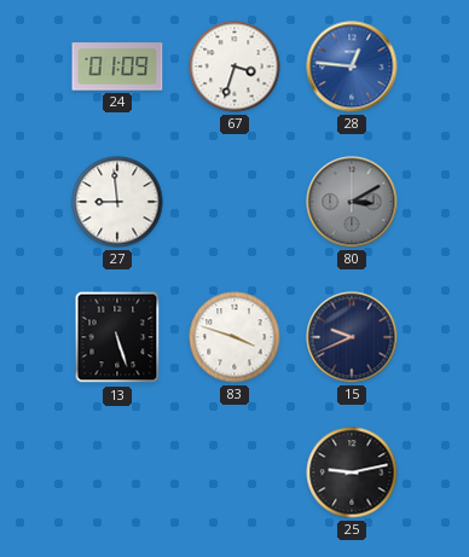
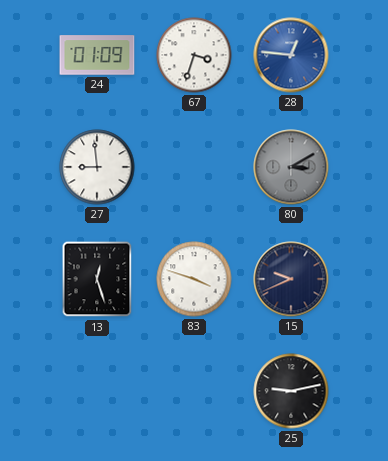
13: 5:27 -> 12:27 (97, 279)
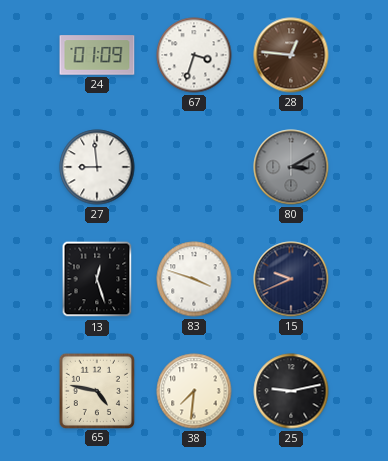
28 dial: blue -> brown (291, 55)
65: none -> 4:47 (96, 390)
38: none -> 7:31 (194, 391)
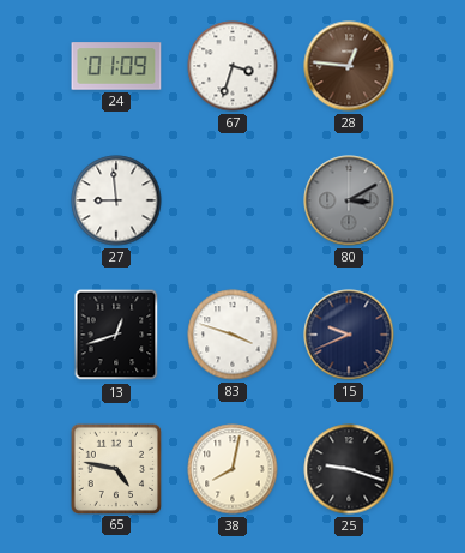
13: 12:27 -> 12:42 (116, 335)
38: 7:31 -> 8:02 (232, 469)
25: 9:13 -> 9:18 (349, 469)
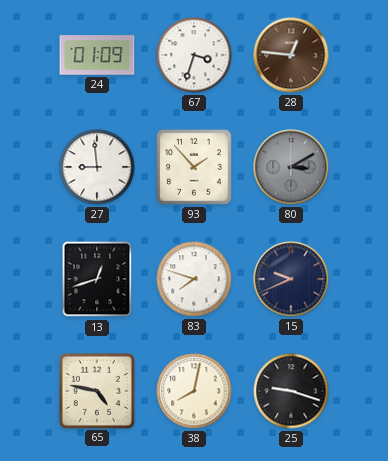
93: none -> 1:53 (195, 168)
83: 3:48 -> 7:48 (194, 279)
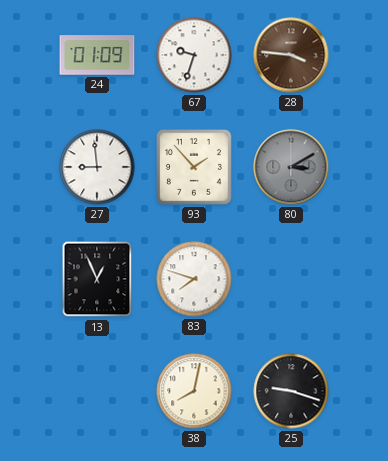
67: 3:33 -> 9:33 (194, 55)
28: 12:46 -> 3:46 (291, 55)
13: 12:42 -> 12:56 (97, 279)
15: 9:41 -> none (291, 279)
65: 4:47 -> none (96, 390)
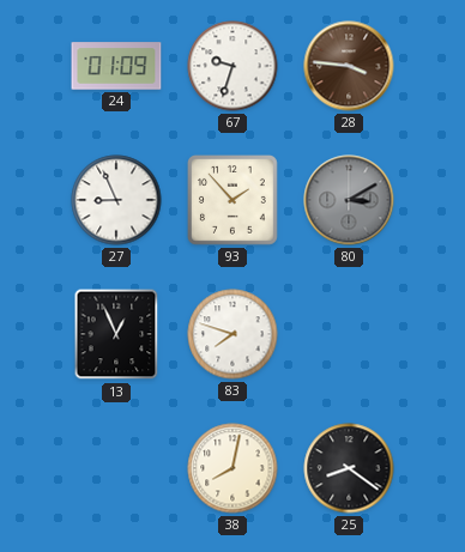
27: 8:59 -> 8:56 (116, 200)
25: 9:18 -> 8:21 (349, 468)
